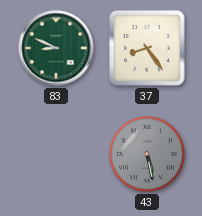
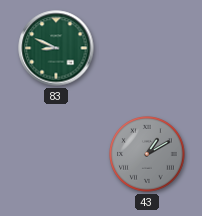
37: 8:24 -> none (147, 48)
43: 5:28 -> 1:10 (147, 154)
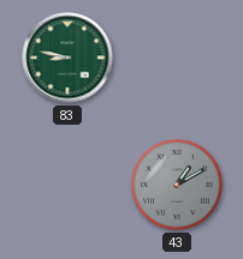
83: 8:49 -> 8:47 (67, 58)
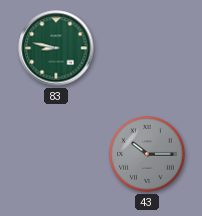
43: 1:10 -> 10:15 (147, 154)
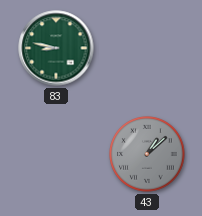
43: 10:15 -> 1:08 (147, 154)
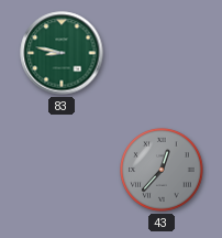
43: 1:08 -> 12:37 (162, 170)
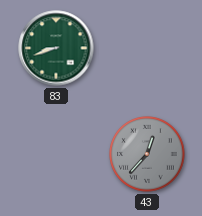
83: 8:47 -> 8:42 (56, 48)
